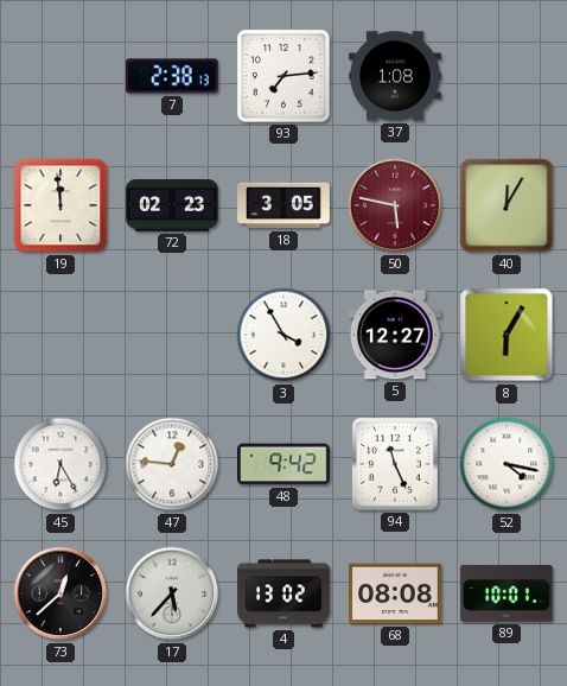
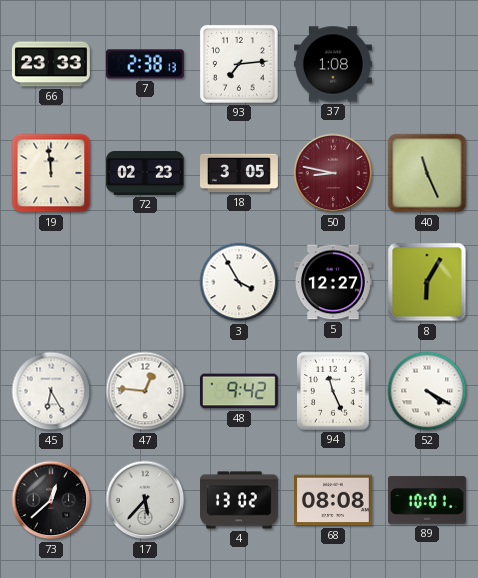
66: none -> 23:33 (51, 64)
50: 5:47 -> 8:47 (333, 173)
40: 12:05 -> 11:26 (427, 173)
52: 4:17 -> 4:20 (427, 391)
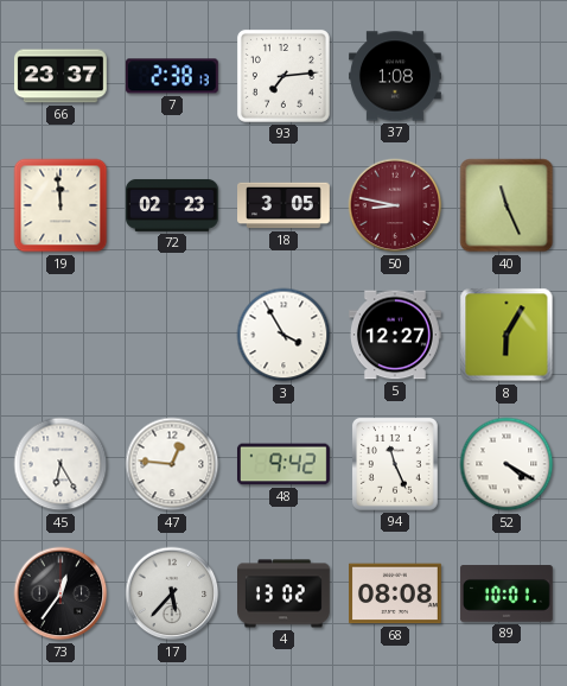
66: 23:33 -> 23:37 (60, 76)
73: 12:38 -> 12:36 (60, 593)
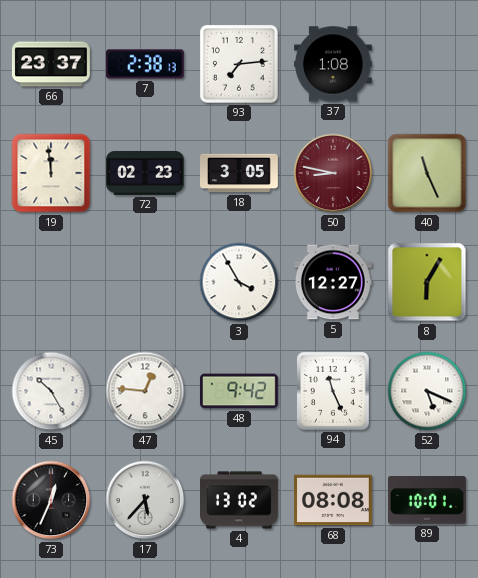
45: 6:25 -> 10:25 (51, 391)
52: 4:20 -> 5:19 (427, 391)
73: 12:36 -> 12:34 (51, 500)
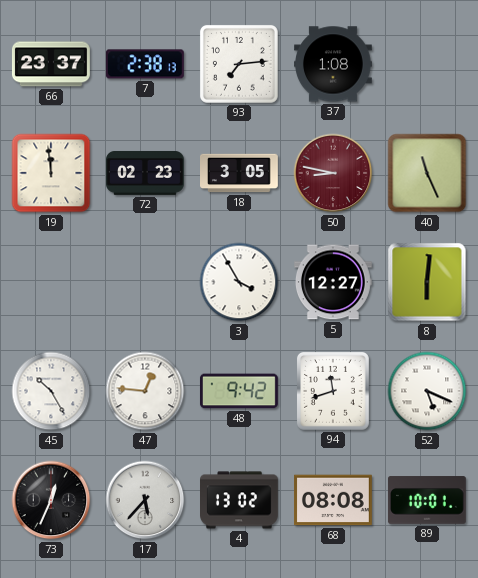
8: 6:05 -> 6:01 (427, 282)
94: 11:26 -> 11:42 (333, 391)
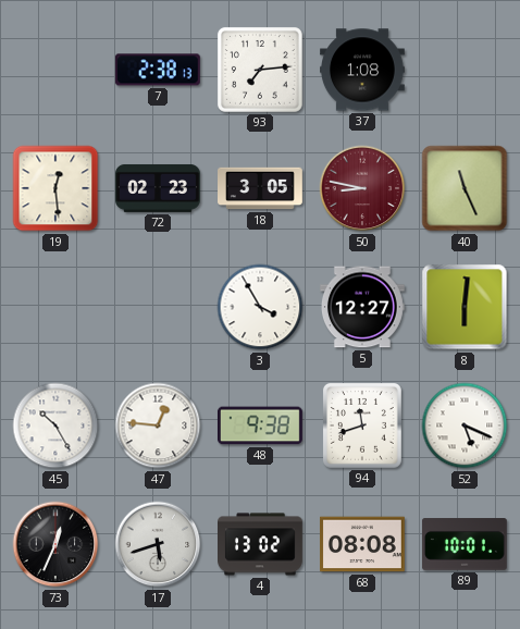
66: 23:37 -> none (51, 64)
19: 11:59 -> 12:29 (55, 188)
48: 9:42 -> 9:38 (260, 425)
17: 5:37 -> 5:42 (158, 544)
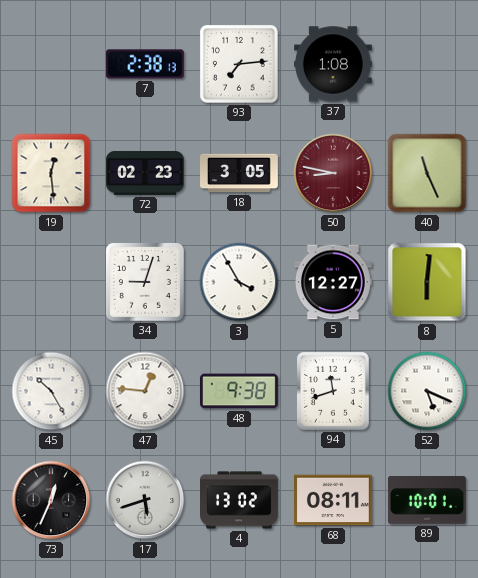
34: none -> 9:03 (145, 282)
68: 08:08 -> 08:11 (334, 500)
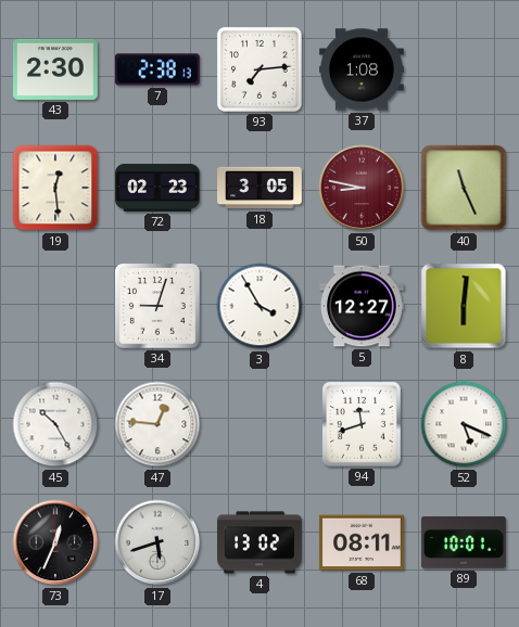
43: none -> 2:30 (55, 69)
48: 9:38 -> none (239, 391)
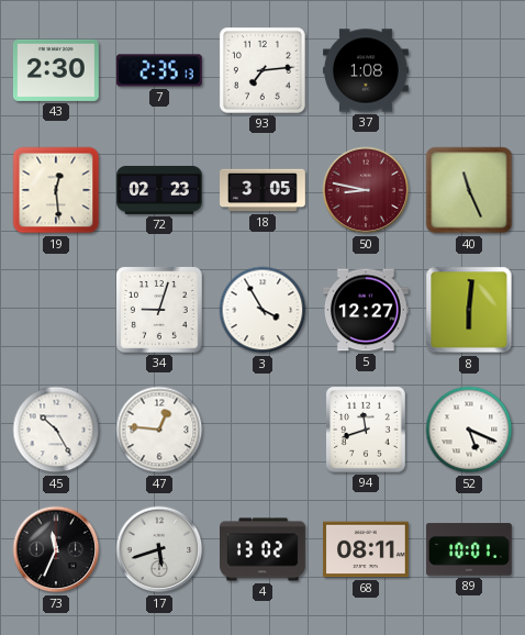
7: 2:38 -> 2:35 (159, 70)
73: 12:34 -> 11:34 (56, 549)
